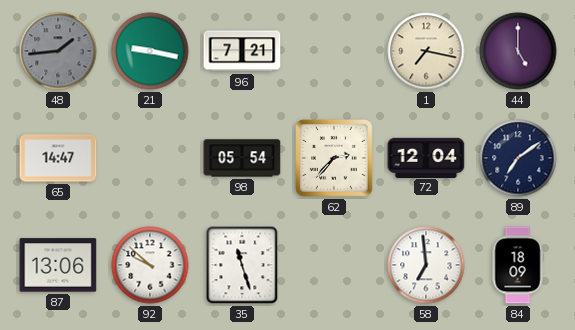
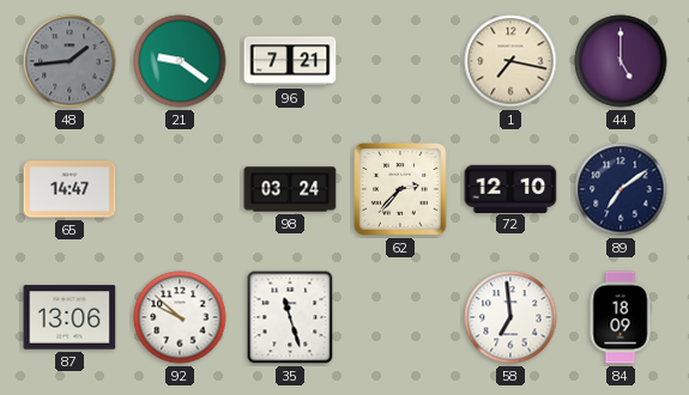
21: 9:17 -> 9:21 (180, 61)
98: 05:54 -> 03:24 (290, 189)
72: 12:04 -> 12:10 (510, 188)
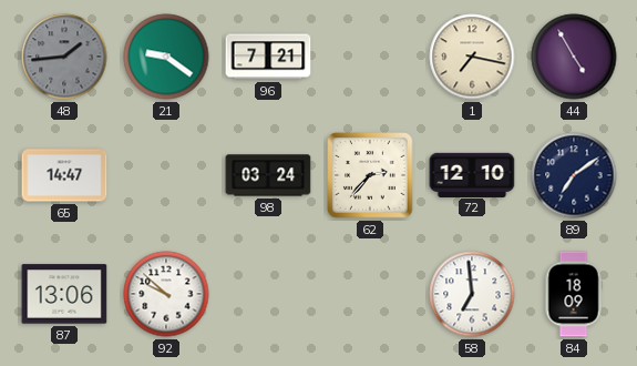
44: 5:00 -> 4:55 (574, 57)
35: 11:27 -> none (290, 317)
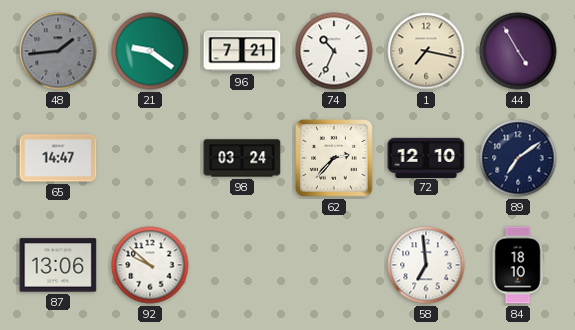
74: none -> 10:34 (334, 51)
84: 18:09 -> 18:10 (518, 265)
